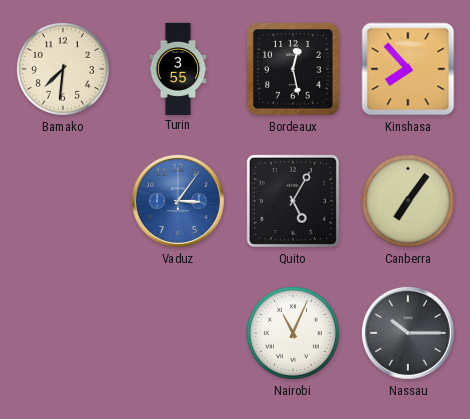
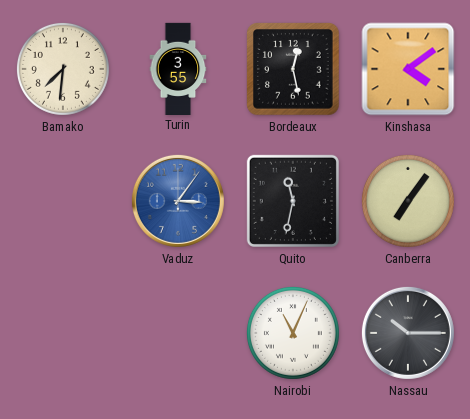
Kinshasa: 7:53 -> 4:09 (408, 69)
Quito: 5:05 -> 11:32 (293, 201)
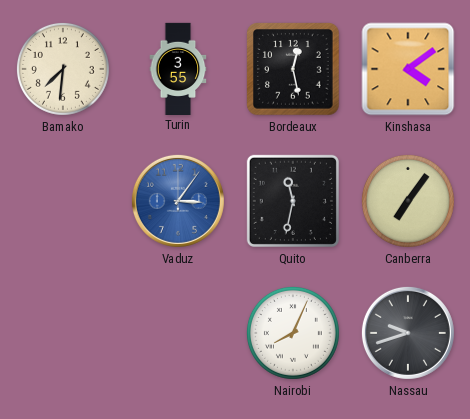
Nairobi: 11:04 -> 8:04 (293, 333)
Nassau: 10:15 -> 9:42 (408, 333)
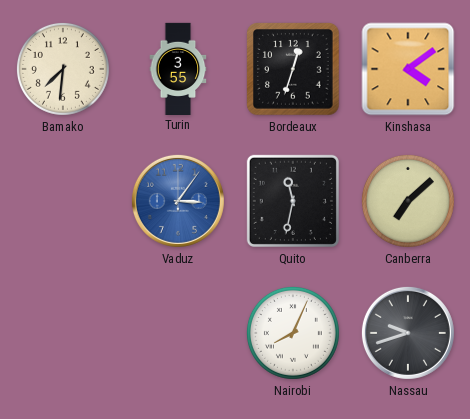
Bordeaux: 12:28 -> 12:33 (293, 69)
Canberra: 7:06 -> 7:08 (408, 201)
